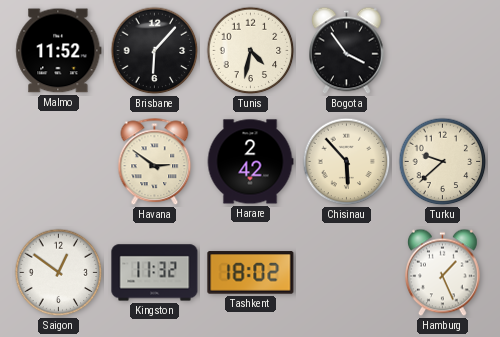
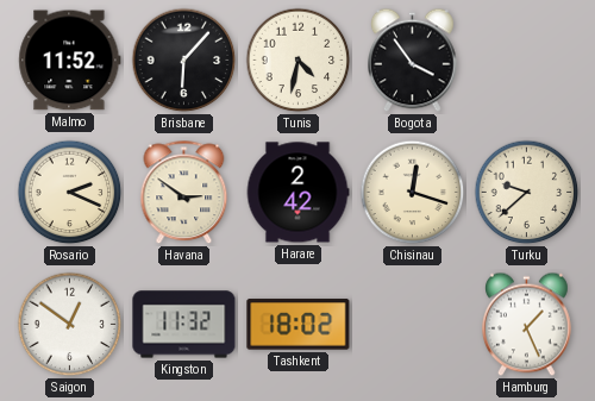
Rosario: none -> 2:19 (70, 193)
Chisinau: 5:53 -> 12:18 (413, 193)
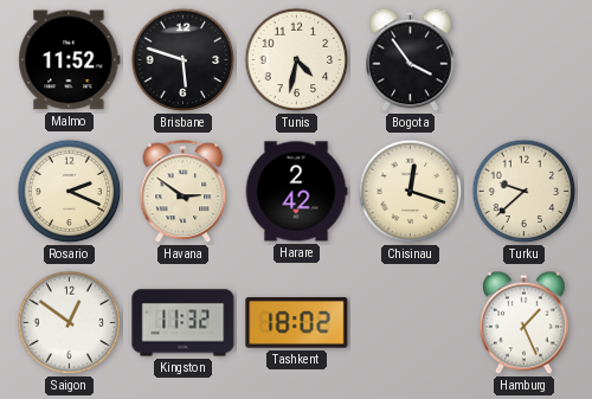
Brisbane: 6:07 -> 5:48 (184, 60)
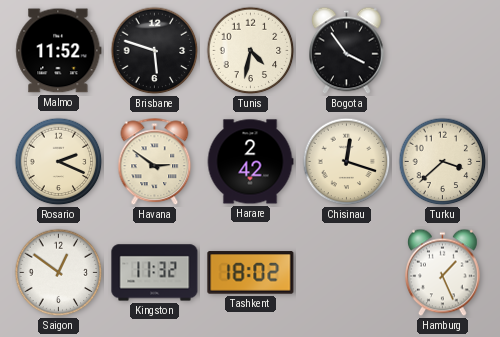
Turku: 9:38 -> 3:38 (443, 162)
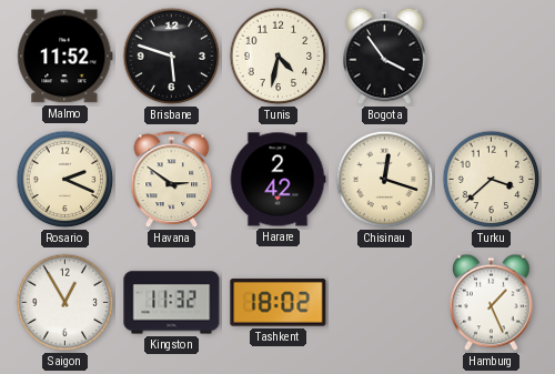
Saigon: 12:51 -> 12:55 (65, 303)
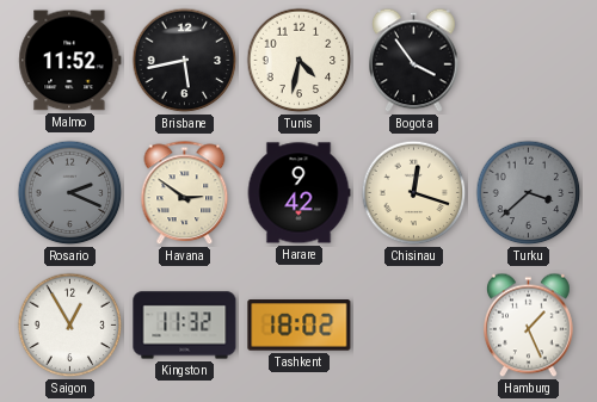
Brisbane: 5:48 -> 5:43 (185, 61)
Rosario dial: cream -> grey (70, 193)
Harare: 2:42 -> 9:42 (298, 193)
Turku dial: cream -> grey (529, 193)
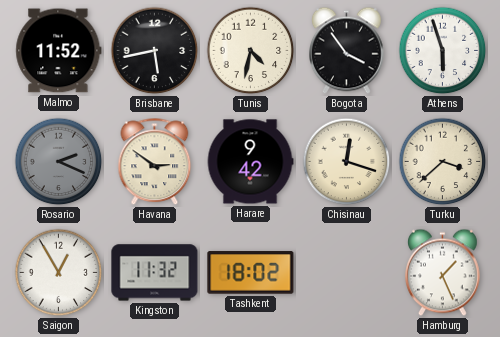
Athens: none -> 5:57 (443, 51)
Turku dial: grey -> cream (443, 162)
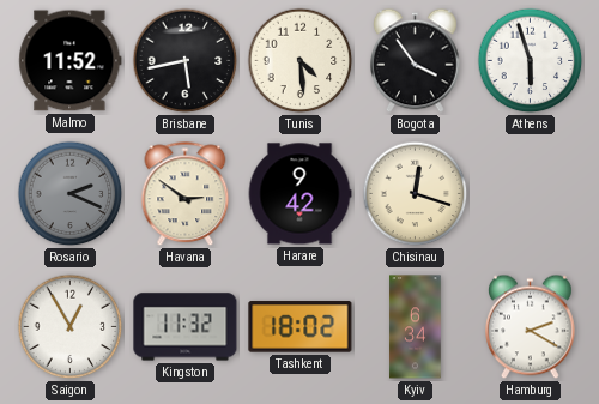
Tunis: 4:32 -> 4:29 (301, 61)
Turku: 3:38 -> none (443, 162)
Kyiv: none -> 6:34 (416, 327)
Hamburg: 1:26 -> 2:20 (531, 327)
